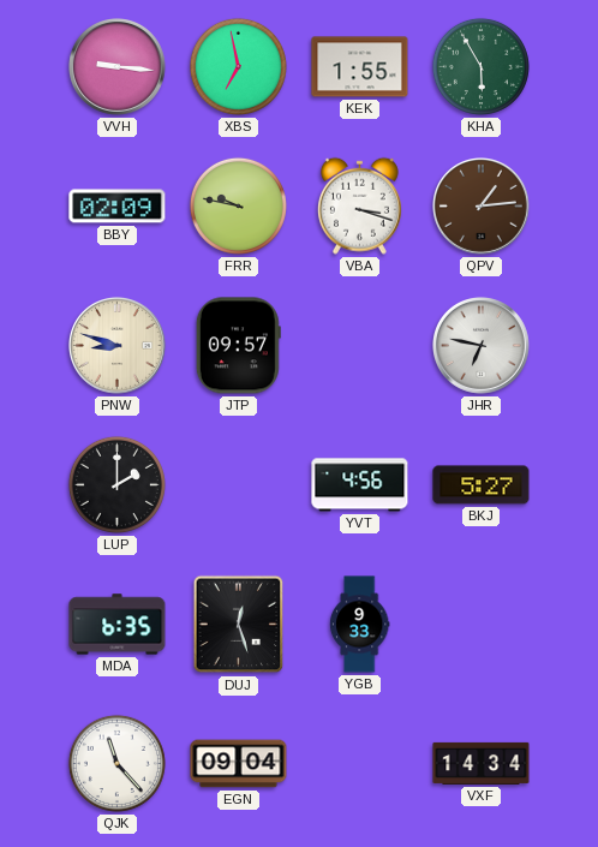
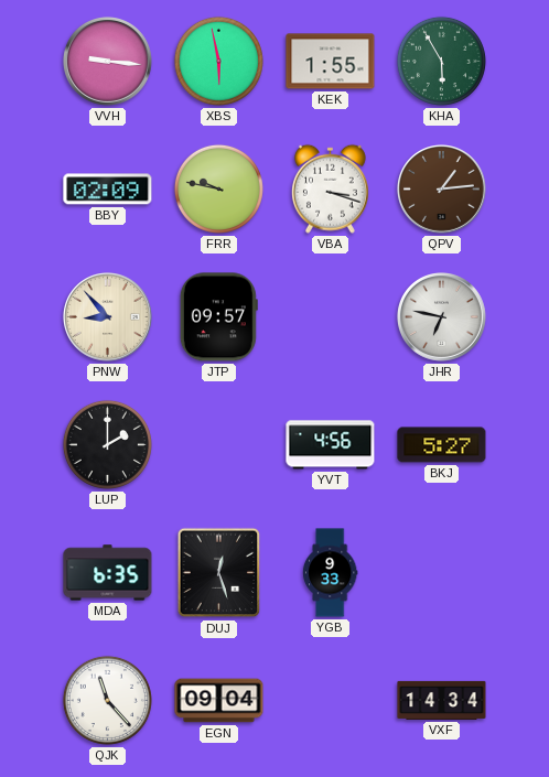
XBS: 6:58 -> 5:58 (218, 61)
PNW: 8:48 -> 8:53 (108, 317)
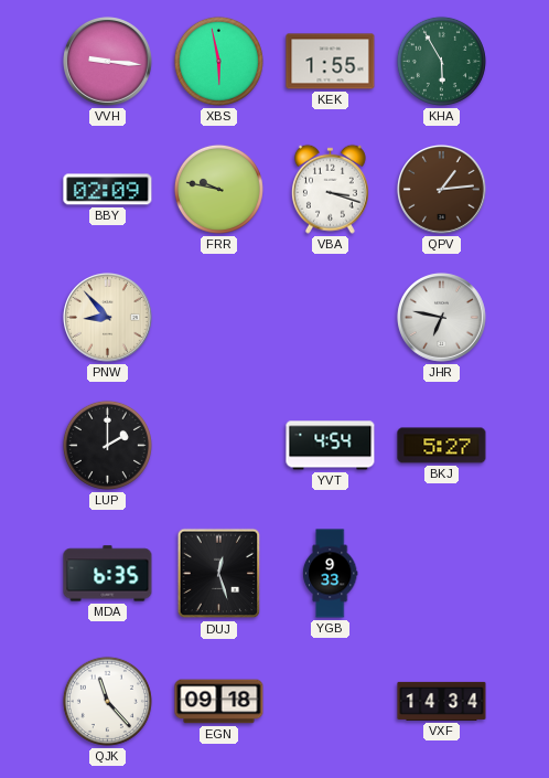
JTP: 09:57 -> none (218, 317)
YVT: 4:56 -> 4:54 (331, 446)
EGN: 09:04 -> 09:18 (219, 702)
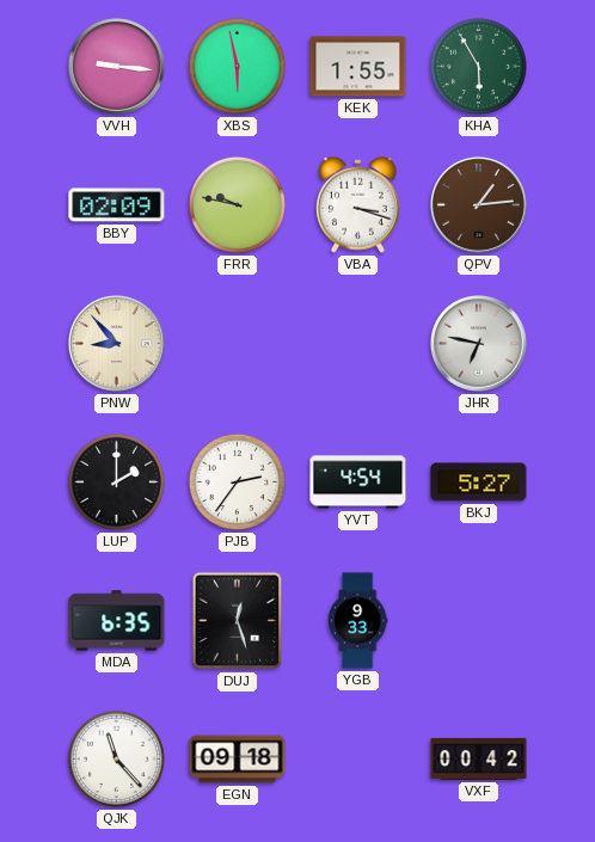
PJB: none -> 2:36 (237, 481)
VXF: 14:34 -> 00:42 (479, 758)
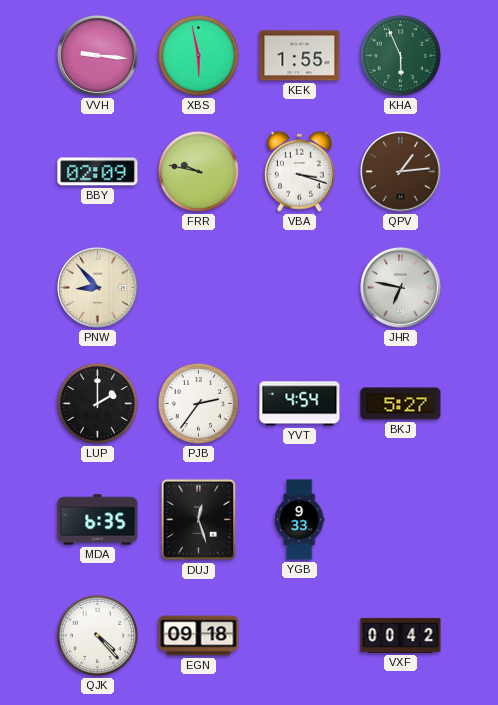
KHA: 5:55 -> 5:56 (400, 55)
QJK: 11:23 -> 4:23 (97, 635)
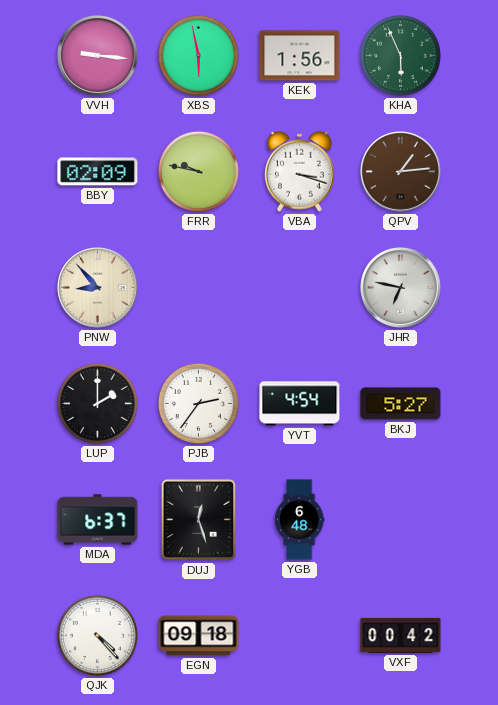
KEK: 1:55 -> 1:56 (300, 56)
MDA: 6:35 -> 6:37 (98, 520)
YGB: 9:33 -> 6:48 (299, 520)
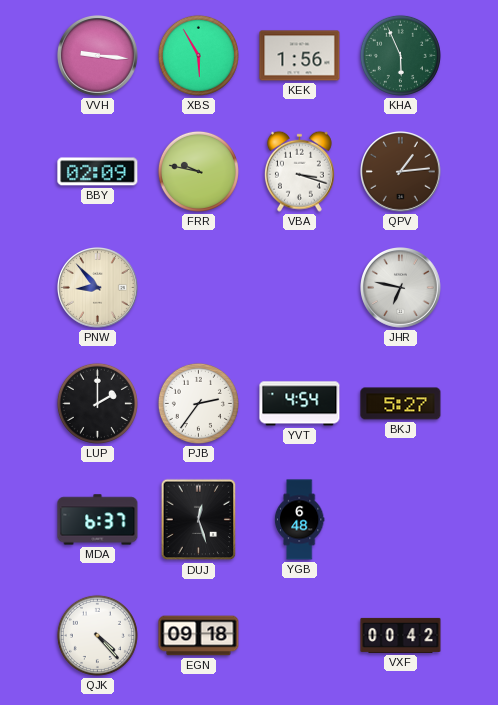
XBS: 5:58 -> 5:55 (198, 55)
